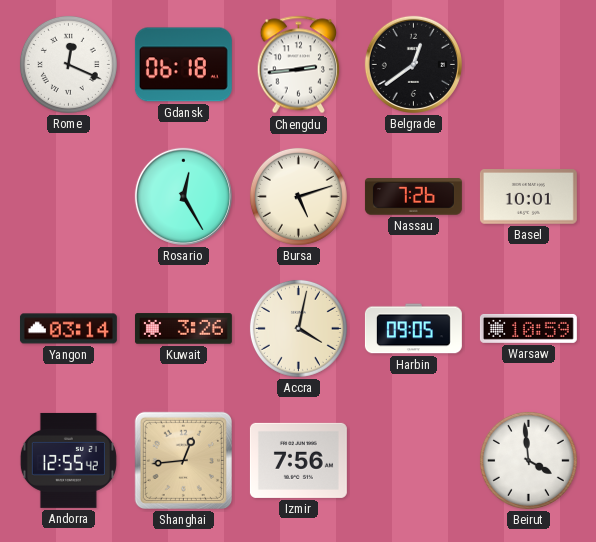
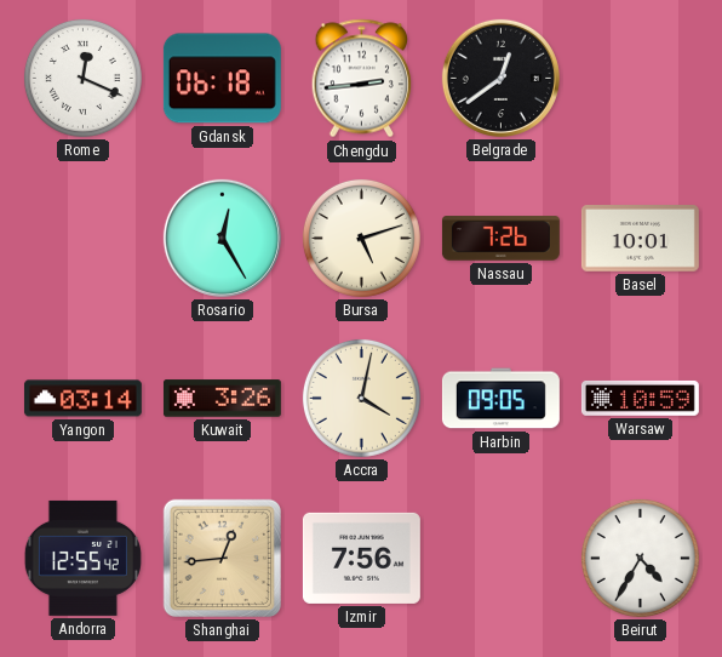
Beirut: 3:59 -> 4:35 (640, 558)
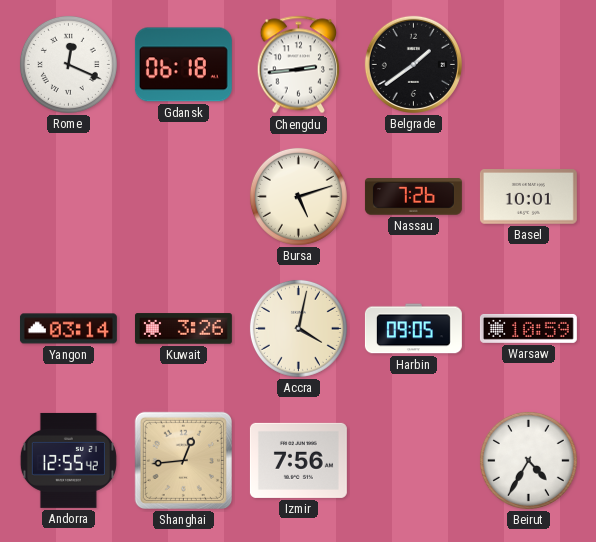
Belgrade: 12:39 -> 1:39 (413, 64)
Rosario: 12:25 -> none (222, 238)
